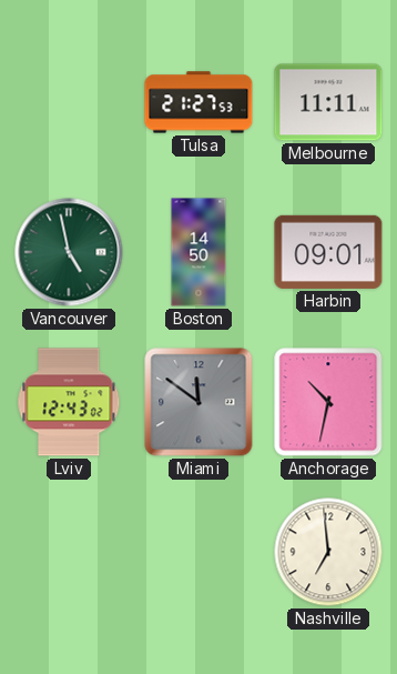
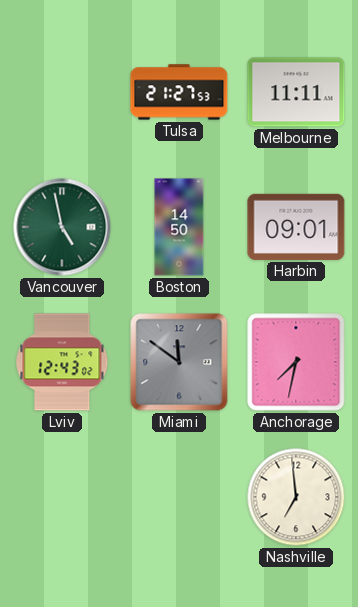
Anchorage: 10:32 -> 7:32 (296, 362)
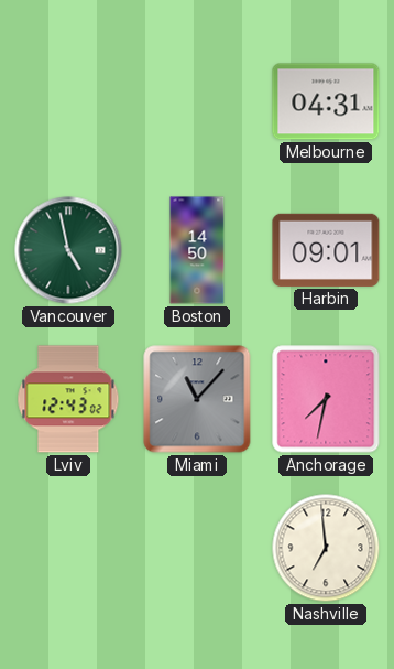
Tulsa: 21:27 -> none (179, 92)
Melbourne: 11:11 -> 04:31 (326, 101)
Miami: 11:51 -> 11:07 (197, 399)
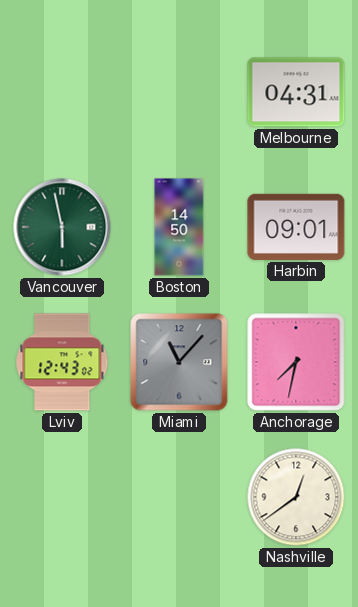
Vancouver: 4:58 -> 5:58 (62, 227)
Nashville: 6:59 -> 12:39 (296, 497)
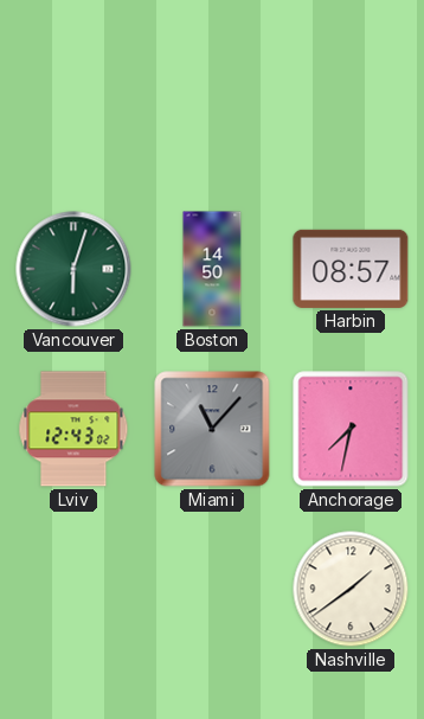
Melbourne: 04:31 -> none (296, 92)
Vancouver: 5:58 -> 6:03 (73, 269)
Harbin: 09:01 -> 08:57 (351, 269)
Nashville: 12:39 -> 1:39 (351, 589)
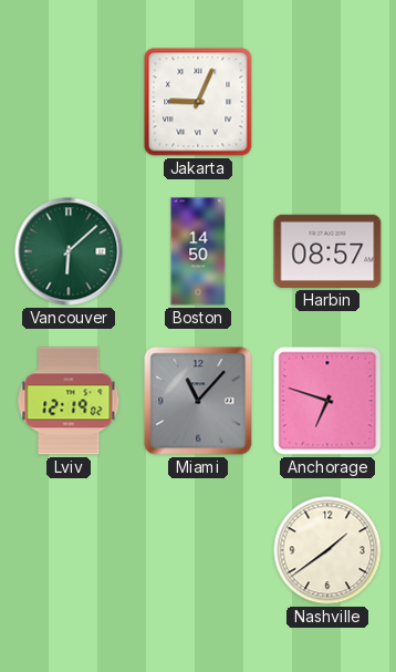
Jakarta: none -> 9:04 (198, 102)
Vancouver: 6:03 -> 6:08 (69, 251)
Lviv: 12:43 -> 12:19 (69, 401)
Anchorage: 7:32 -> 6:48 (327, 401)
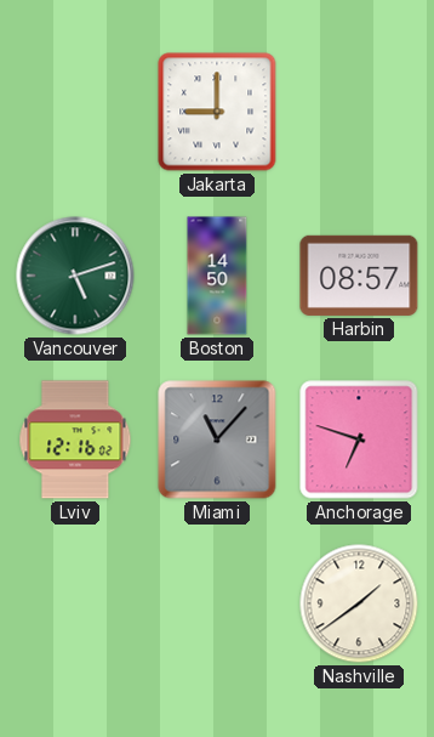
Jakarta: 9:04 -> 9:00 (217, 112)
Vancouver: 6:08 -> 5:12 (75, 276)
Lviv: 12:19 -> 12:16 (75, 440)
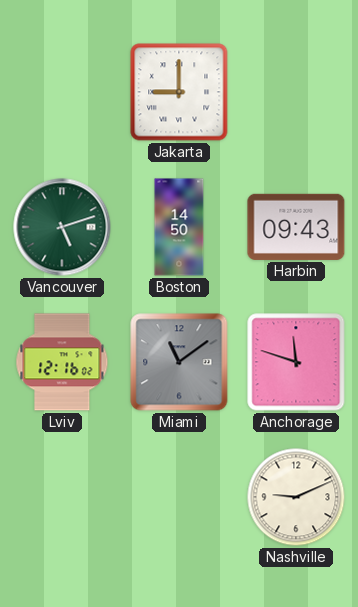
Harbin: 08:57 -> 09:43 (296, 227)
Miami: 11:07 -> 11:09 (179, 362)
Anchorage: 6:48 -> 11:48 (296, 362)
Nashville: 1:39 -> 9:11 (296, 497)
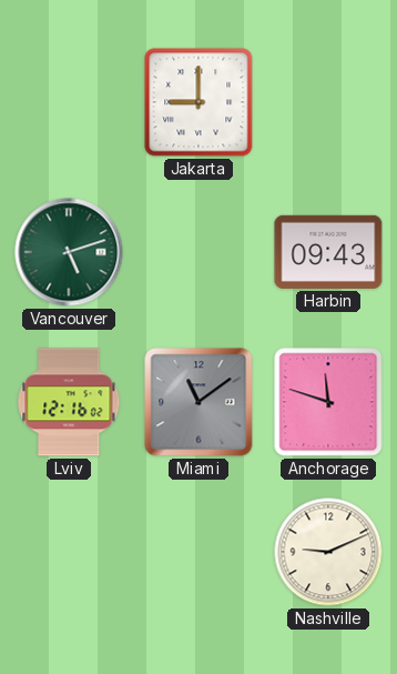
Boston: 14:50 -> none (179, 227)
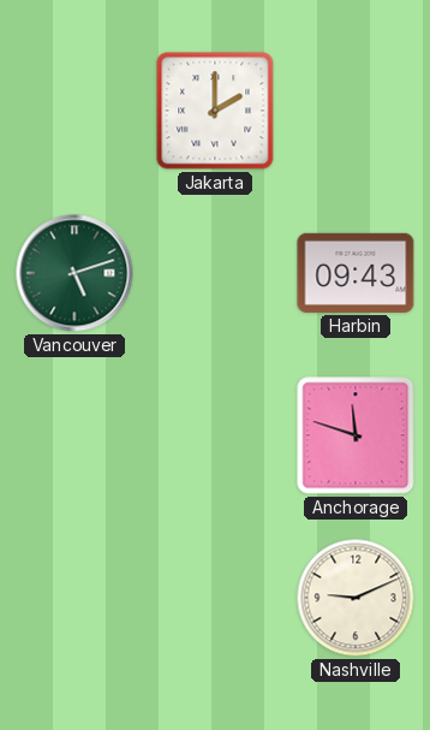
Jakarta: 9:00 -> 2:00 (215, 111)
Lviv: 12:16 -> none (69, 402)
Miami: 11:09 -> none (198, 402)
